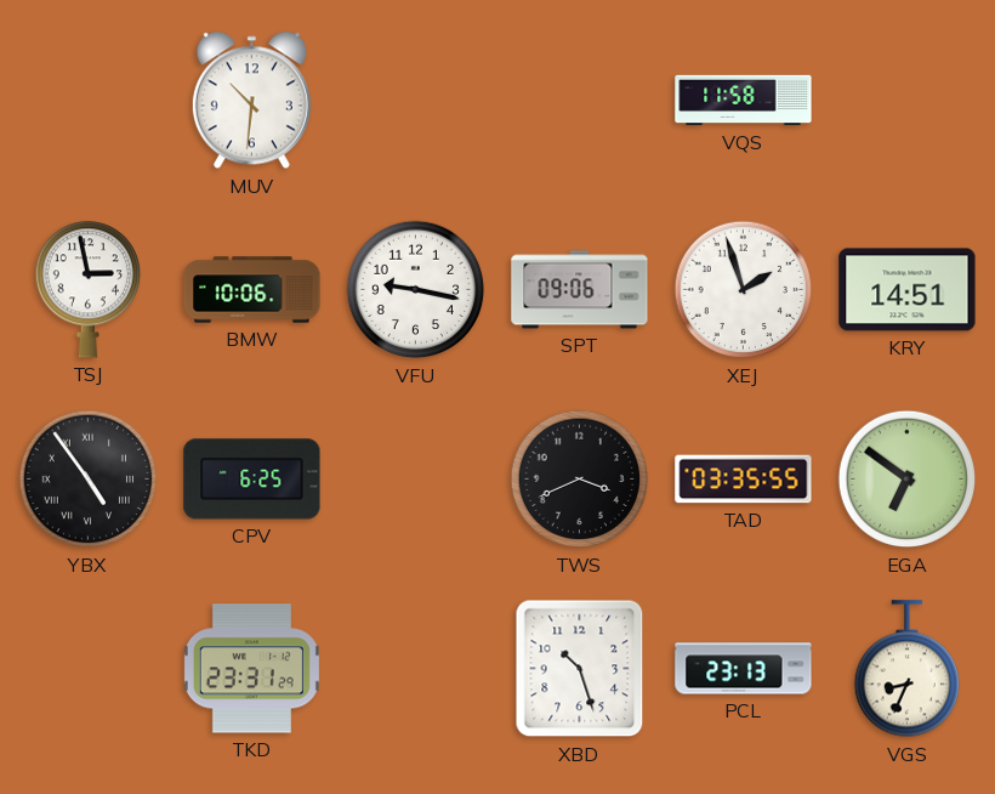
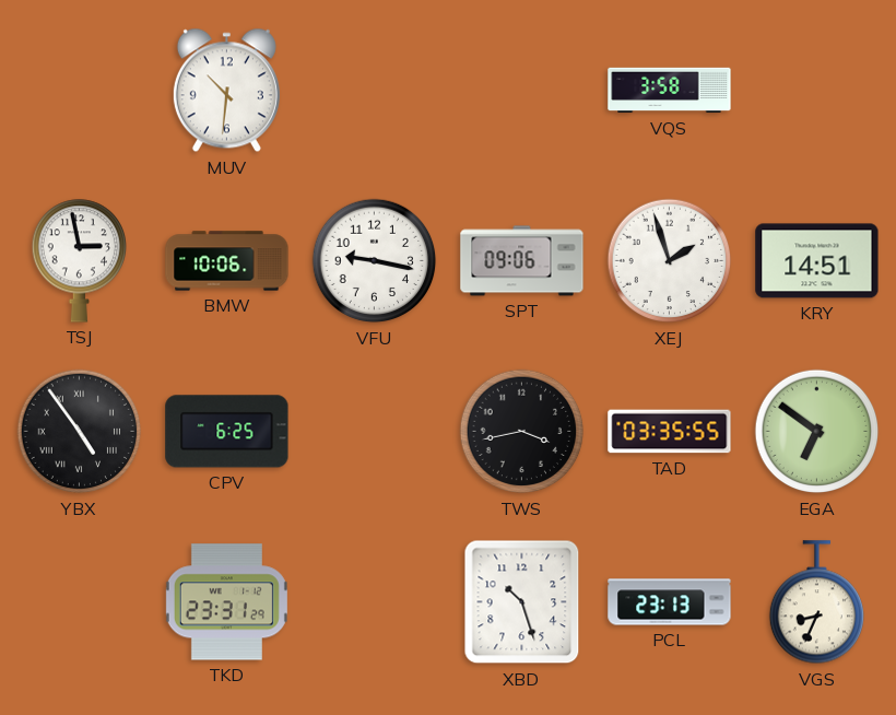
VQS: 11:58 -> 3:58 (670, 91)
TWS: 3:41 -> 3:43 (522, 432)
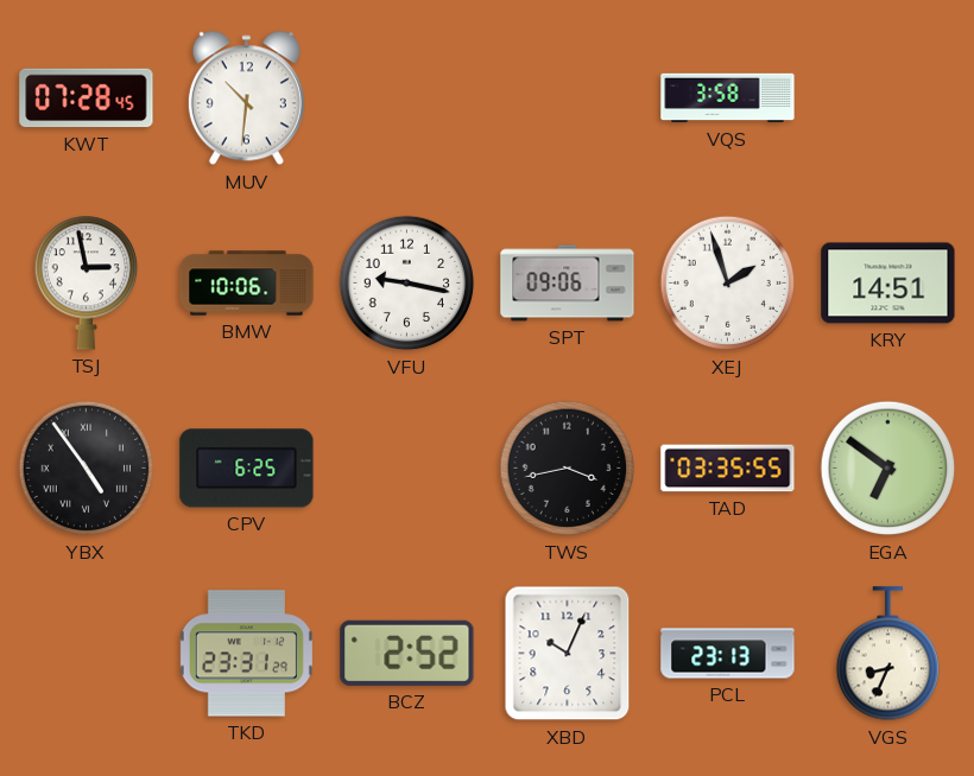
KWT: none -> 07:28 (87, 98)
BCZ: none -> 2:52 (407, 653)
XBD: 10:27 -> 10:04 (568, 654)
